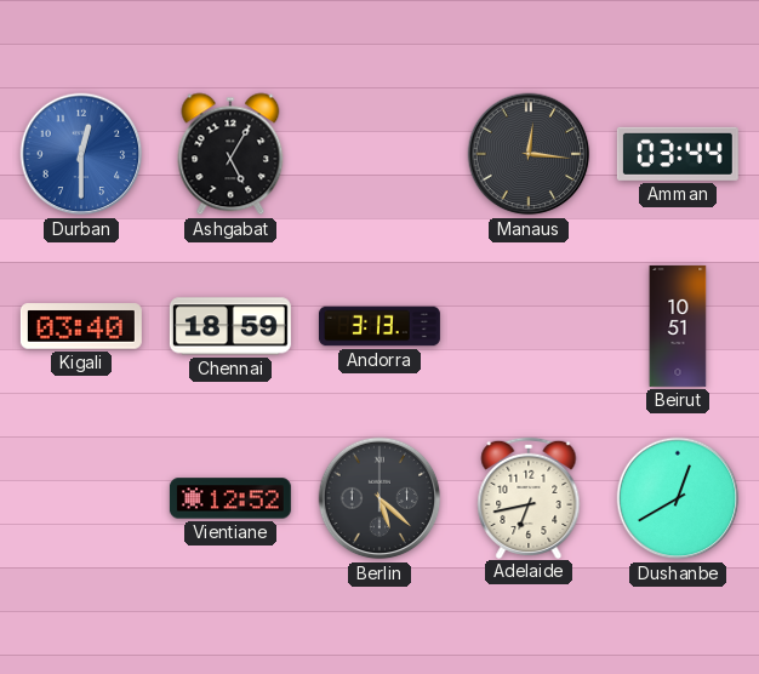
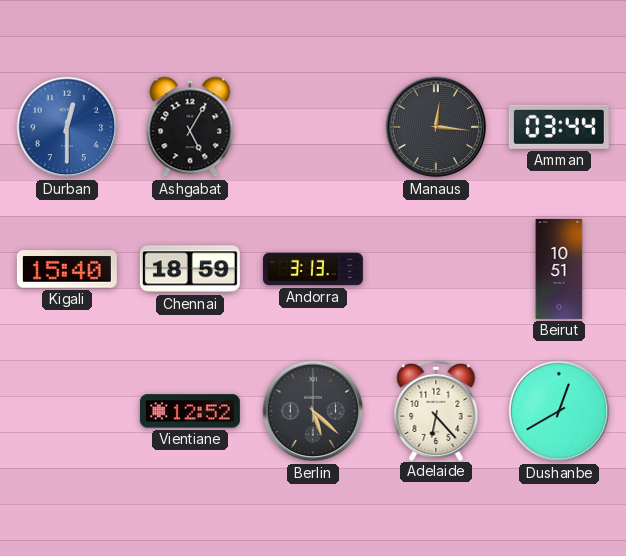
Kigali: 03:40 -> 15:40 (67, 269)
Adelaide: 6:43 -> 6:23 (436, 410)
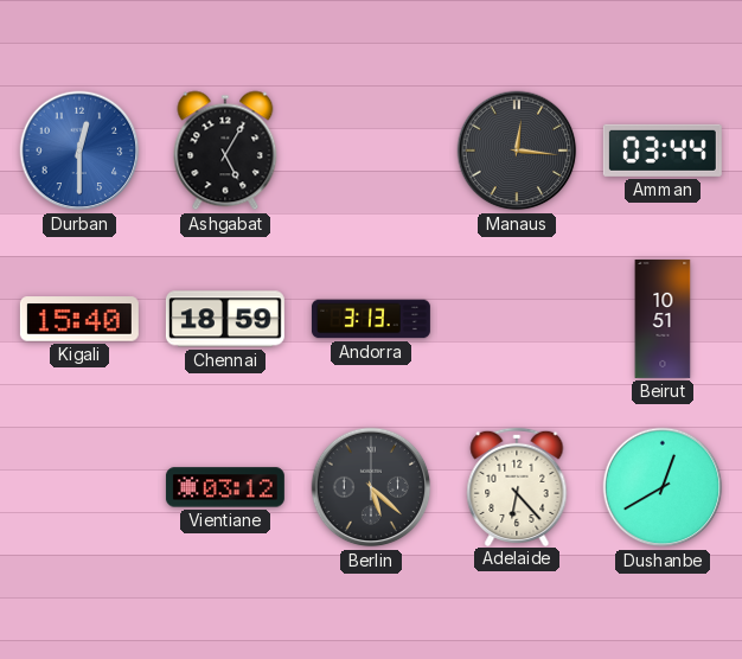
Vientiane: 12:52 -> 03:12 (225, 487)
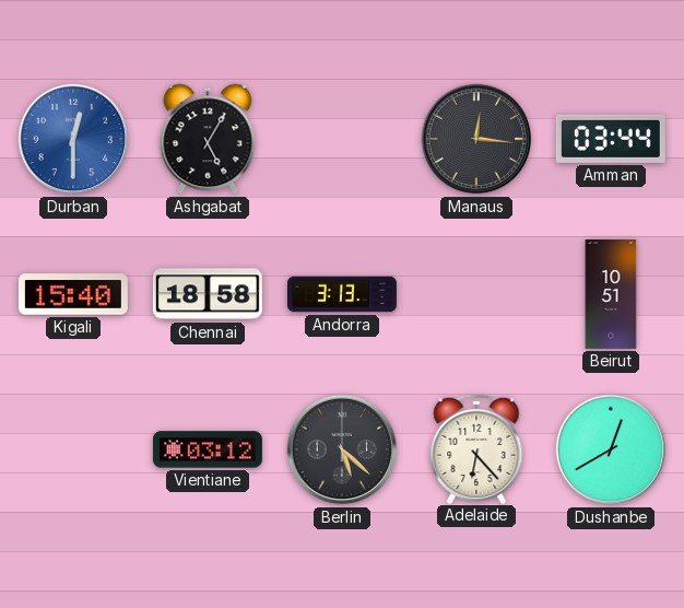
Chennai: 18:59 -> 18:58 (208, 294)
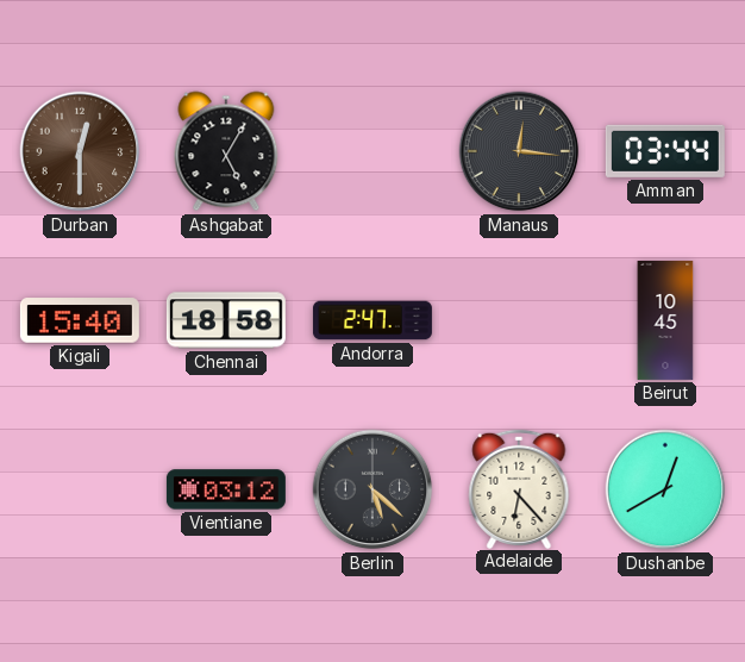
Durban dial: blue -> brown (80, 151)
Andorra: 3:13 -> 2:47 (372, 320)
Beirut: 10:51 -> 10:45 (665, 320)
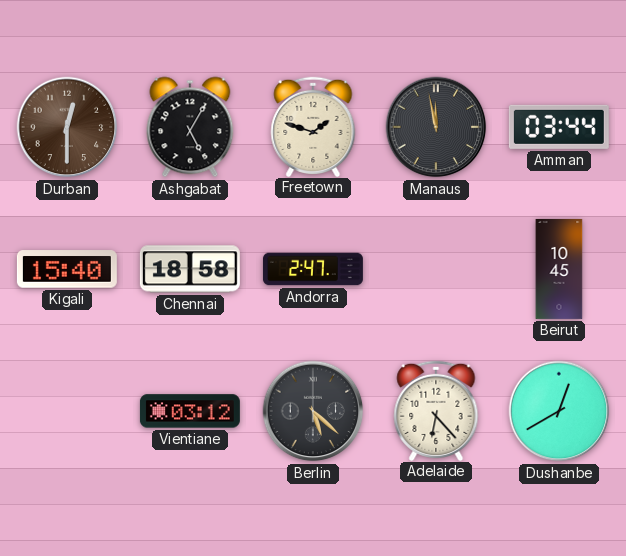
Freetown: none -> 1:48 (313, 126)
Manaus: 12:16 -> 11:58 (436, 127)
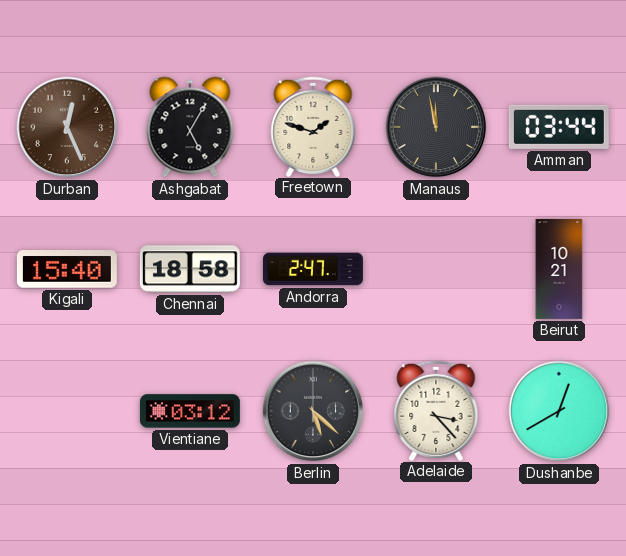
Durban: 12:30 -> 12:26 (67, 127)
Beirut: 10:45 -> 10:21 (559, 269)
Adelaide: 6:23 -> 3:23 (436, 410)
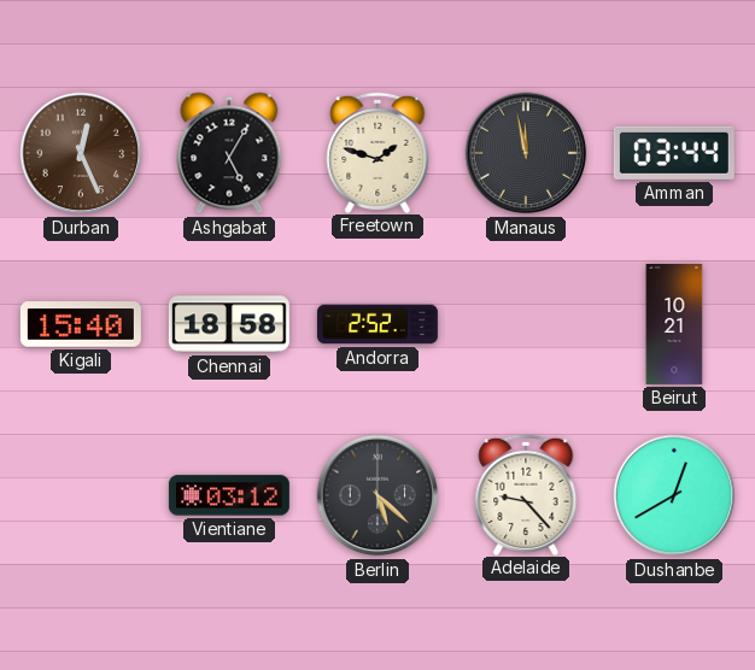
Andorra: 2:47 -> 2:52 (377, 324)
Adelaide: 3:23 -> 9:23 (526, 494)
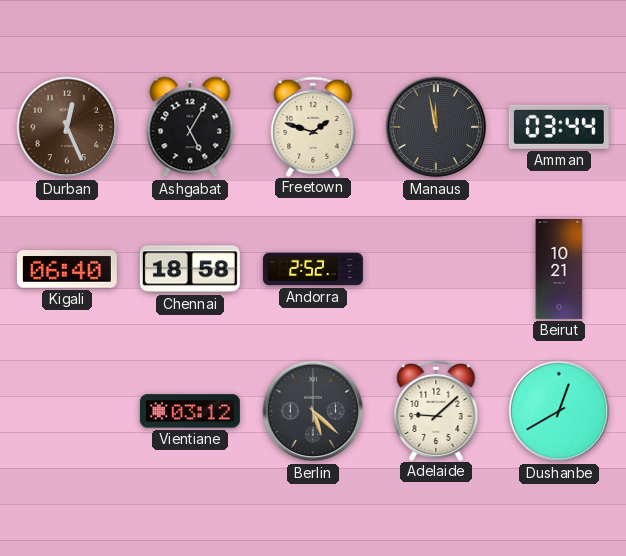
Kigali: 15:40 -> 06:40 (67, 269)
Adelaide: 9:23 -> 9:08 (436, 410)
